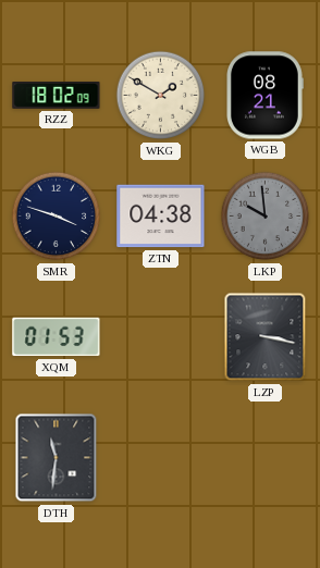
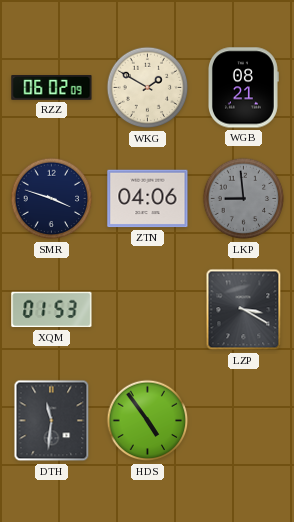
RZZ: 18:02 -> 06:02 (52, 88)
ZTN: 04:38 -> 04:06 (148, 199)
LKP: 9:59 -> 8:59 (244, 199)
LZP: 3:17 -> 3:20 (244, 310)
HDS: none -> 4:54 (148, 421)
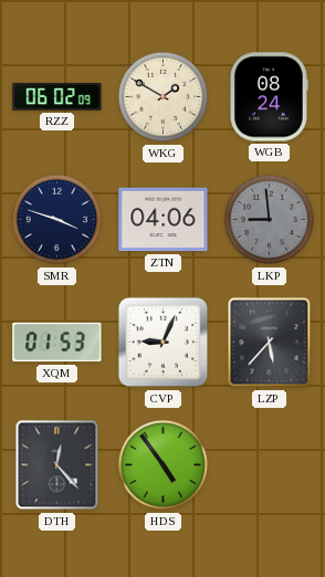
WGB: 08:21 -> 08:24 (270, 97)
CVP: none -> 9:04 (164, 343)
LZP: 3:20 -> 5:37 (270, 343)
DTH: 11:31 -> 12:23 (57, 465)
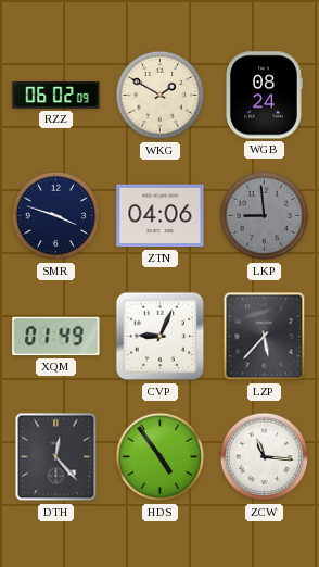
XQM: 01:53 -> 01:49 (56, 337)
ZCW: none -> 11:16 (265, 457)
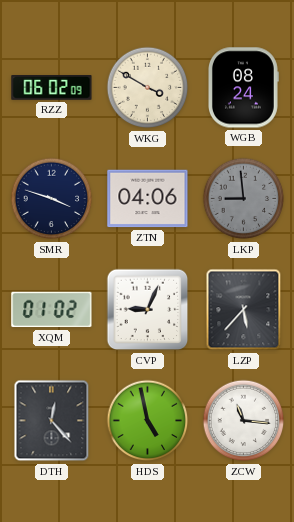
WKG: 1:50 -> 3:50 (148, 88)
XQM: 01:49 -> 01:02 (52, 310)
HDS: 4:54 -> 4:58 (148, 421)
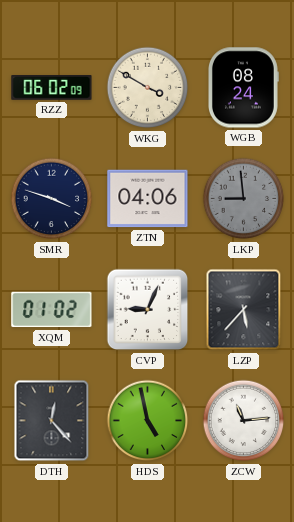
ZCW: 11:16 -> 11:14 (244, 421)
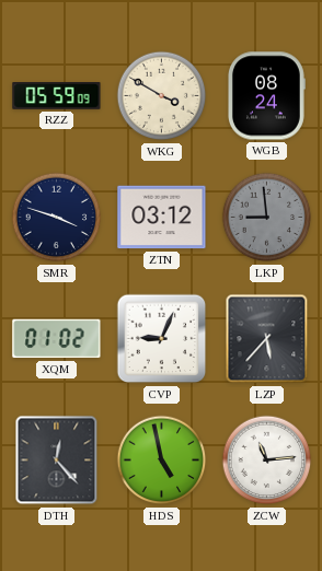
RZZ: 06:02 -> 05:59 (57, 96)
ZTN: 04:06 -> 03:12 (162, 218)
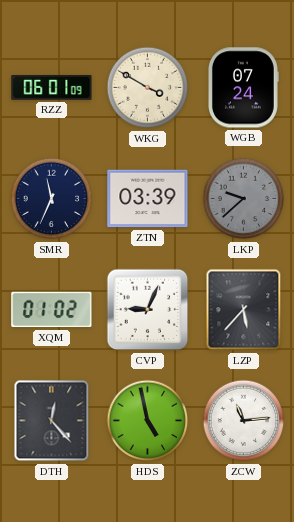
RZZ: 05:59 -> 06:01 (52, 88)
WGB: 08:24 -> 07:24 (244, 88)
SMR: 3:48 -> 11:34 (52, 199)
ZTN: 03:12 -> 03:39 (148, 199)
LKP: 8:59 -> 9:38 (244, 199)
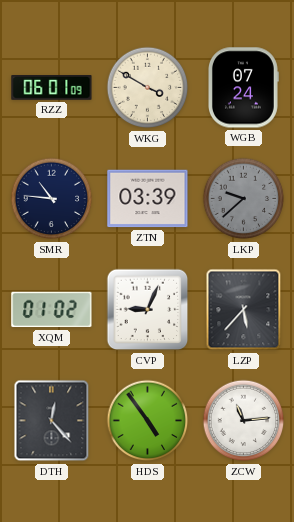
SMR: 11:34 -> 10:46 (52, 199)
HDS: 4:58 -> 4:54 (148, 421)
